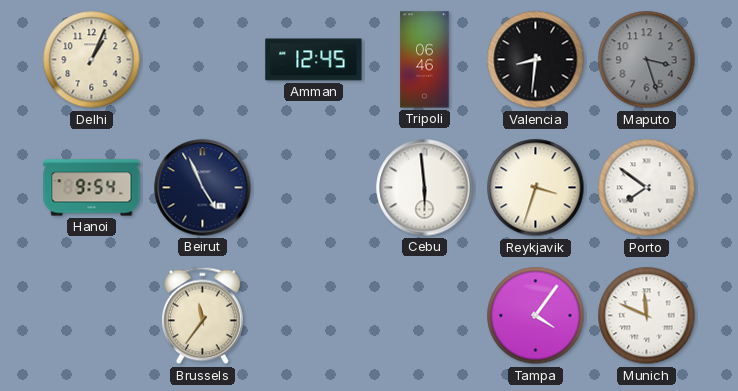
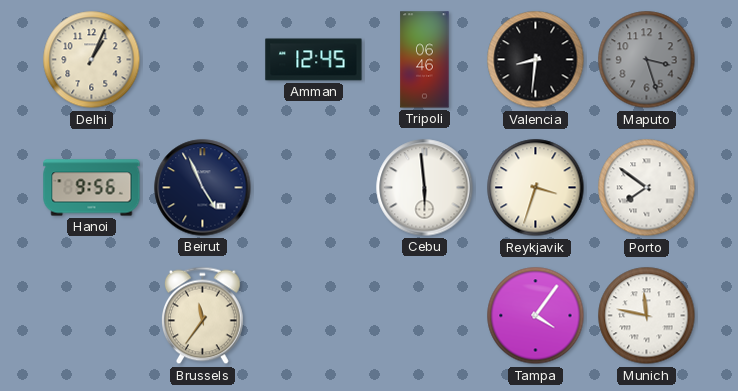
Hanoi: 9:54 -> 9:56 (92, 188)
Munich: 11:49 -> 11:47 (647, 316)
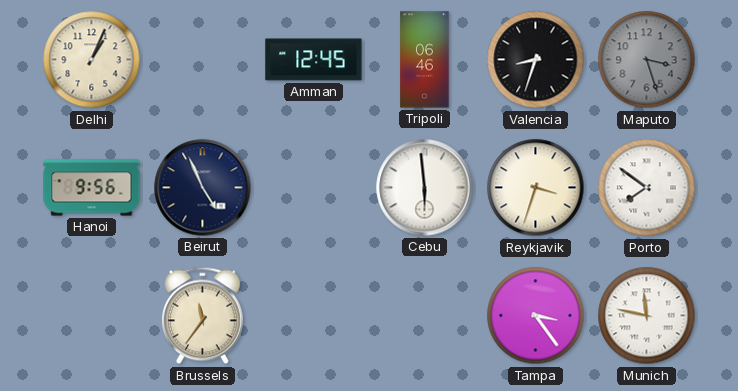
Valencia: 8:31 -> 8:33 (536, 60)
Tampa: 4:06 -> 3:24 (536, 316)
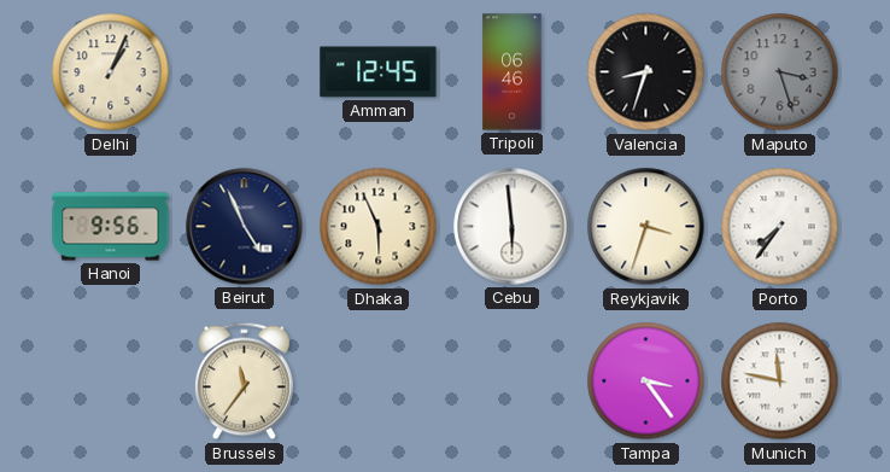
Dhaka: none -> 5:56 (379, 227)
Porto: 7:51 -> 7:36 (780, 227)
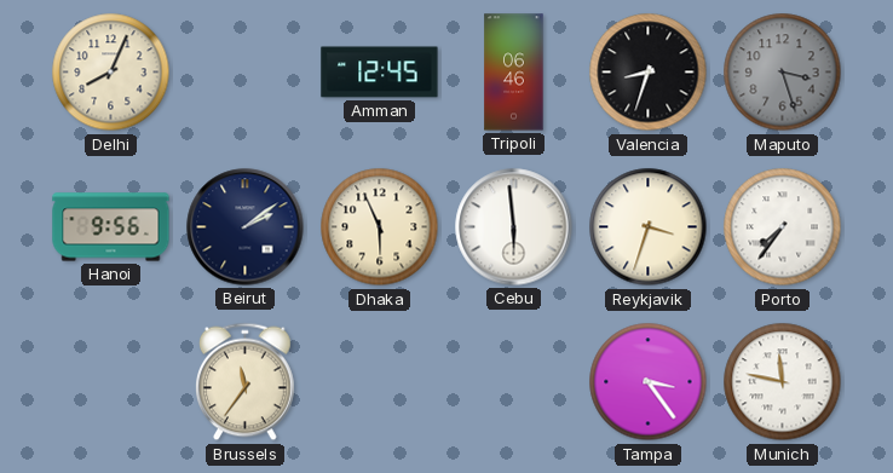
Delhi: 1:04 -> 8:04 (111, 73)
Beirut: 4:56 -> 2:09 (246, 227)
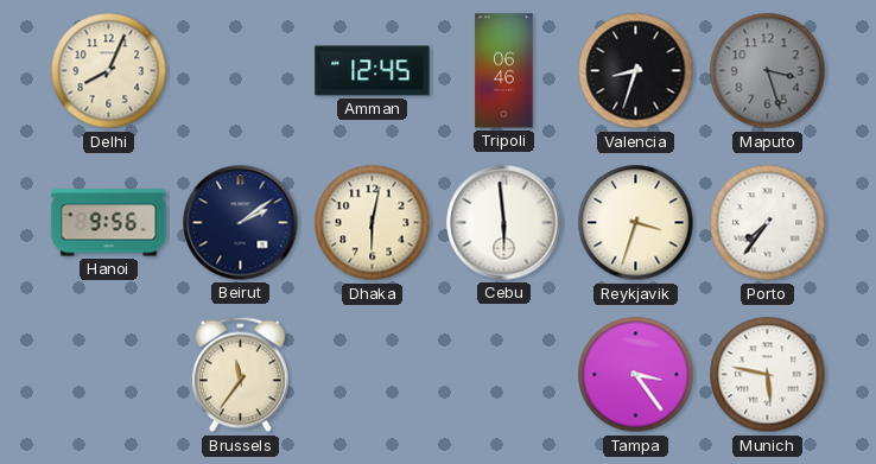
Dhaka: 5:56 -> 6:02 (373, 223)
Munich: 11:47 -> 5:47 (768, 375)
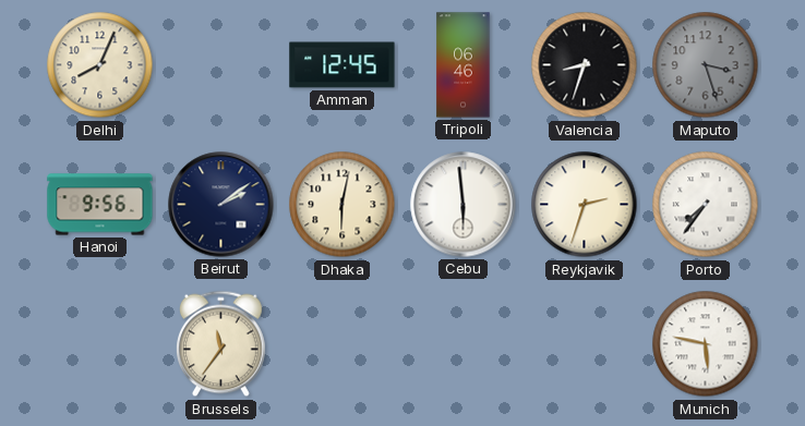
Reykjavik: 3:33 -> 2:33 (585, 205)
Tampa: 3:24 -> none (636, 375)
